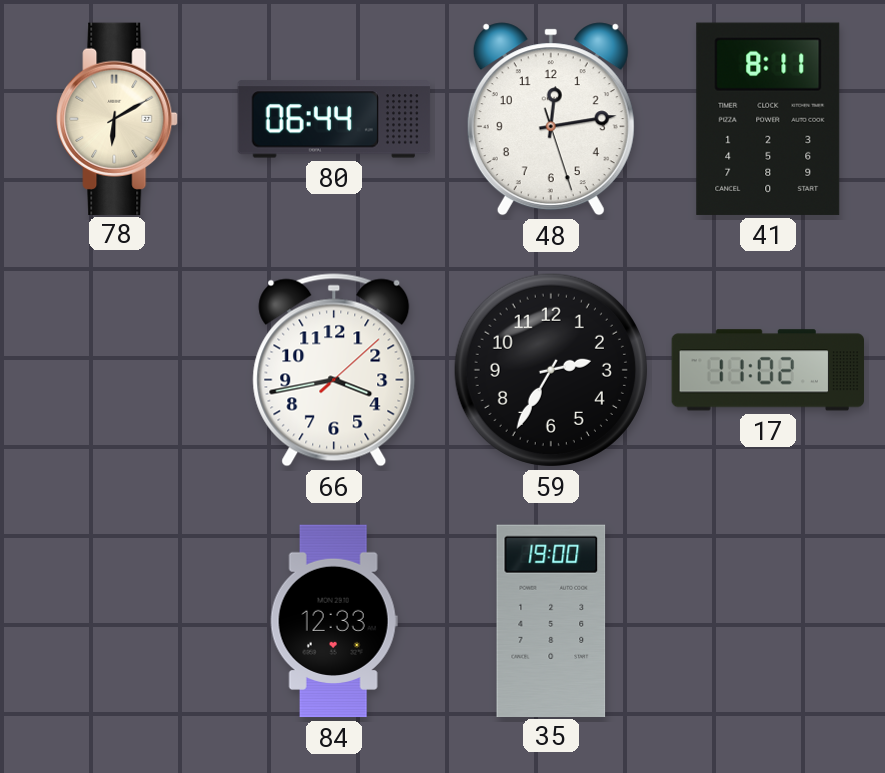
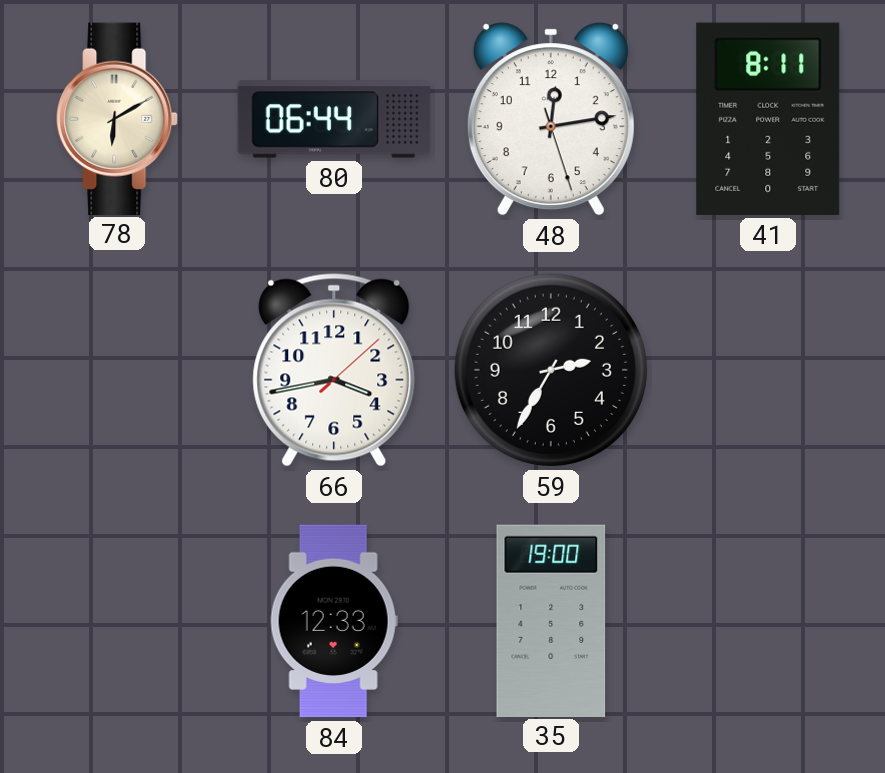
17: 11:02 -> none (767, 370)
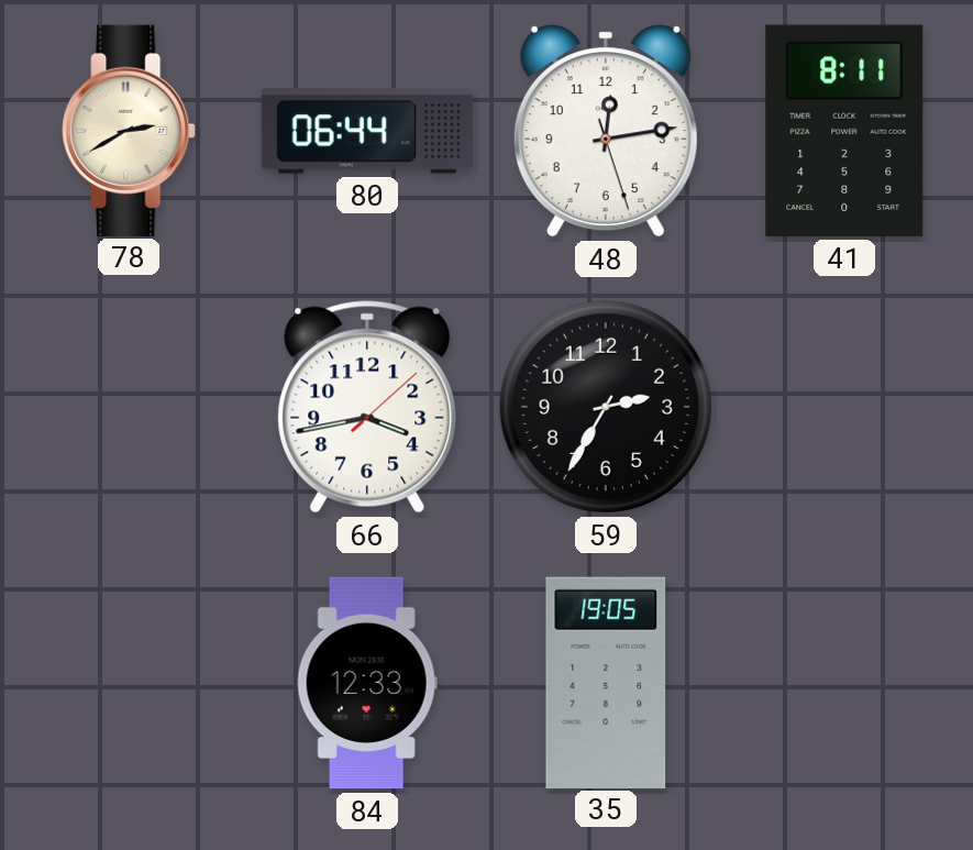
78: 6:10 -> 2:40 (129, 130)
35: 19:00 -> 19:05 (606, 682)
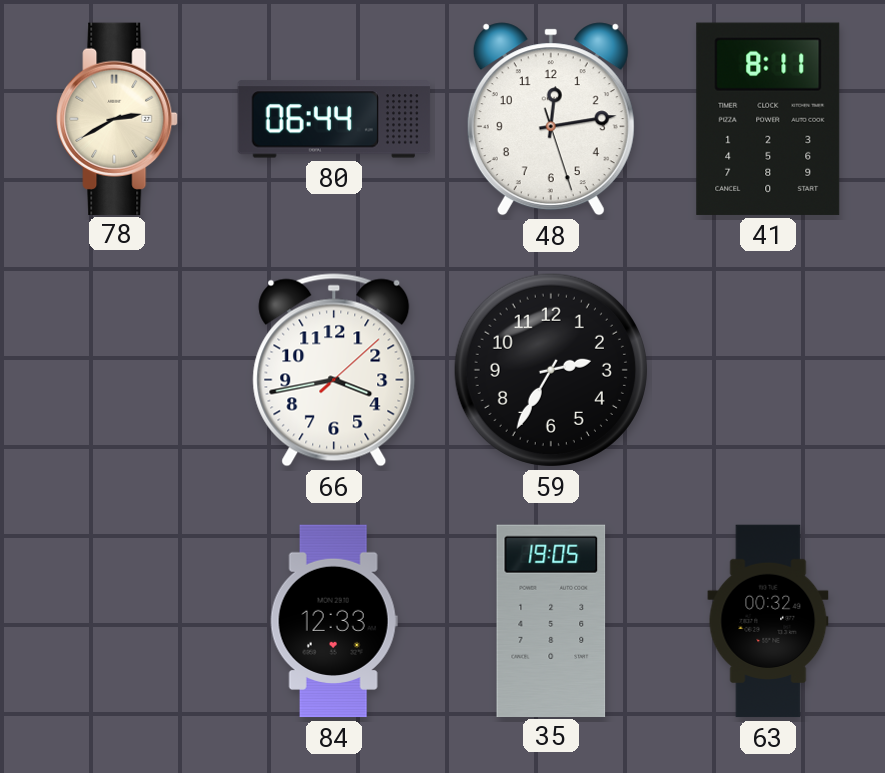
63: none -> 00:32 (768, 621)
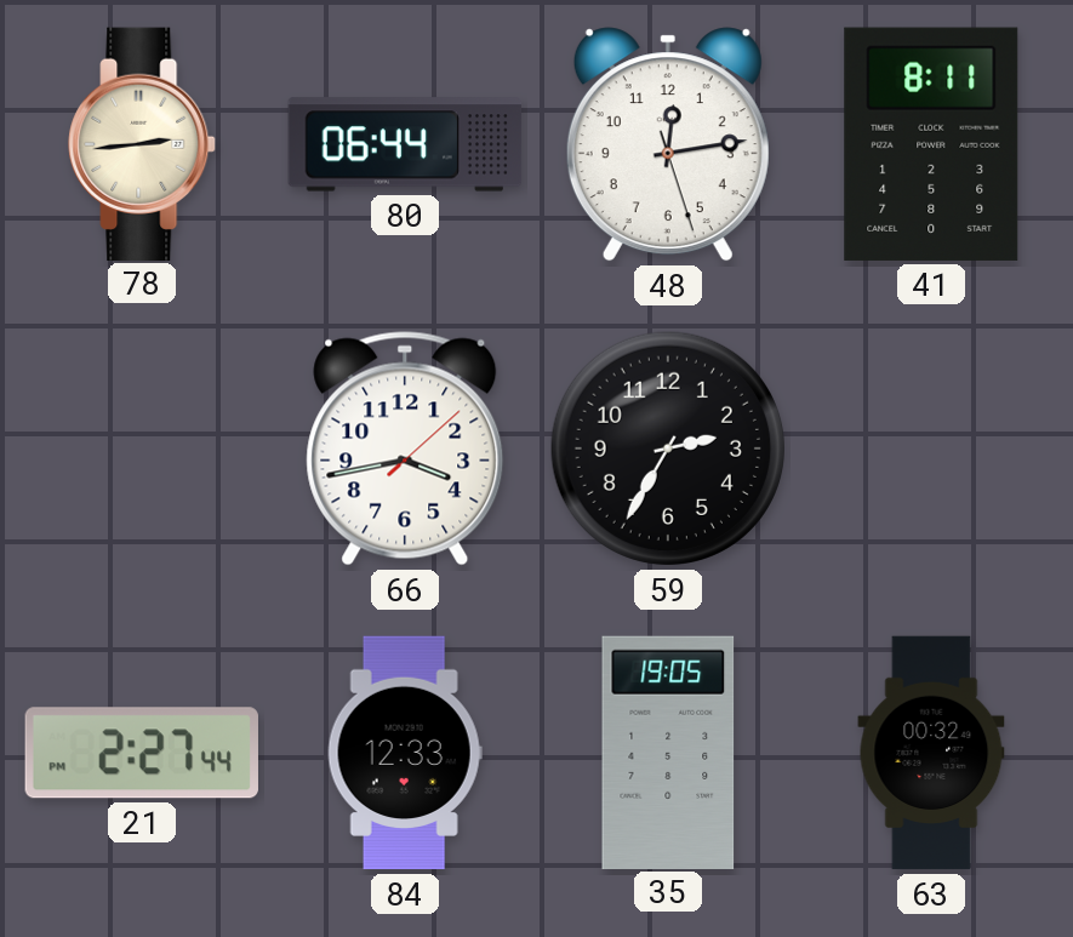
78: 2:40 -> 2:44 (142, 143)
21: none -> 2:27 (142, 753)
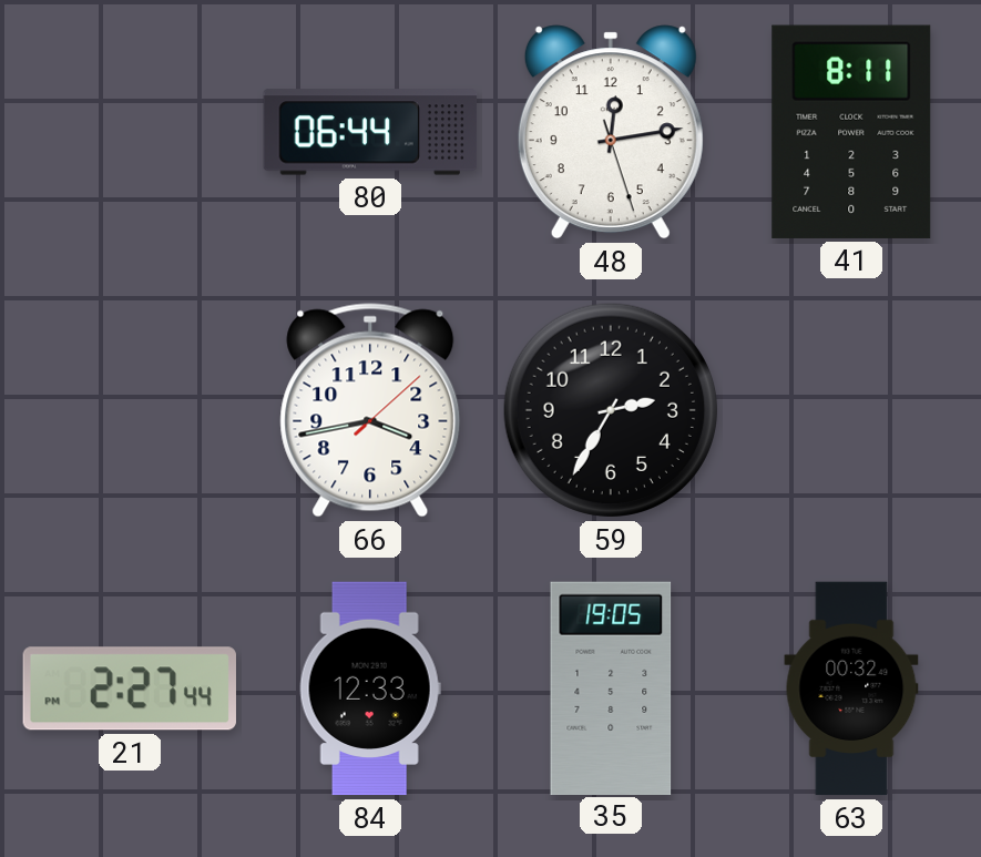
78: 2:44 -> none (142, 143)
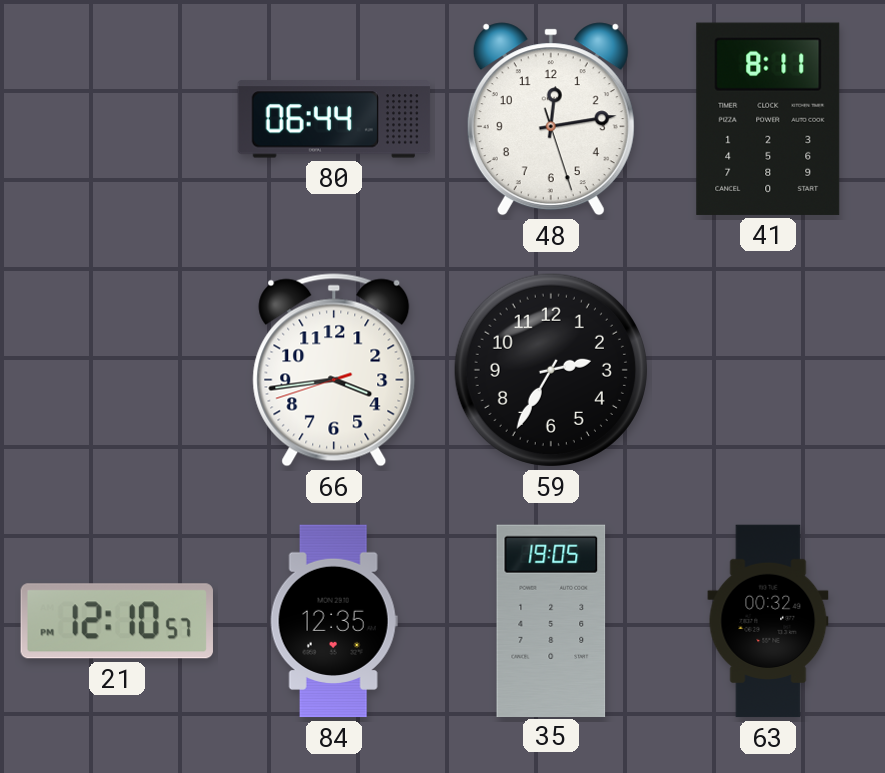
66: 3:43:08 -> 3:43:42 (334, 370)
21: 2:27 -> 12:10 (117, 621)
84: 12:33 -> 12:35 (334, 621)
